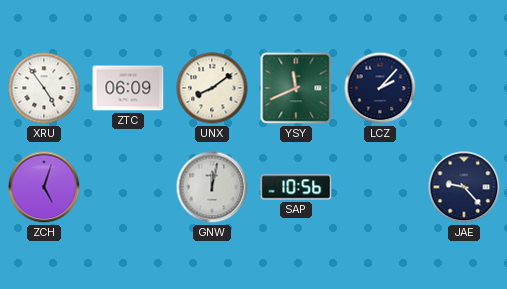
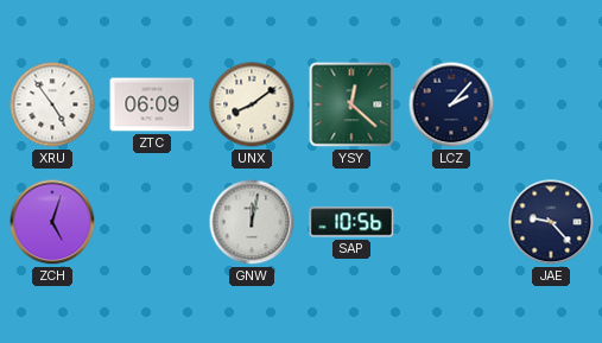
YSY: 11:41 -> 12:22 (351, 104)
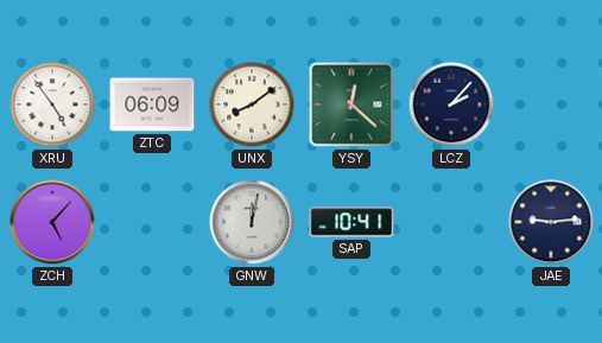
ZCH: 5:03 -> 5:07 (52, 222)
SAP: 10:56 -> 10:41 (351, 222)
JAE: 9:23 -> 9:14 (551, 222)
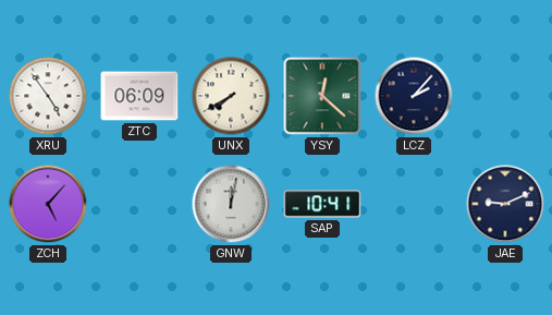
UNX: 8:09 -> 7:40 (231, 96)
JAE: 9:14 -> 9:11 (505, 204)
